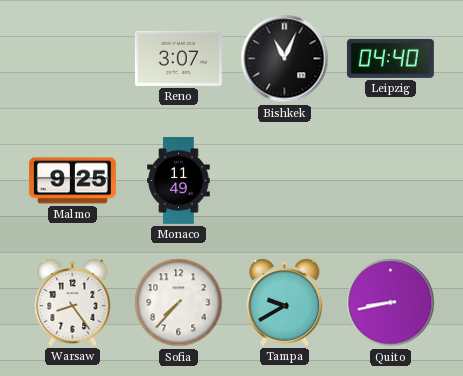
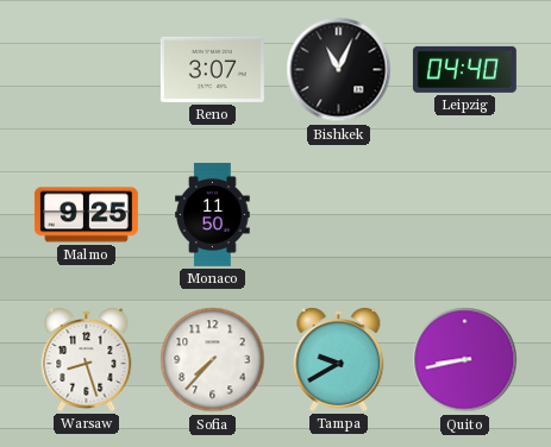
Monaco: 11:49 -> 11:50 (213, 214)
Warsaw: 8:24 -> 8:27 (87, 360)
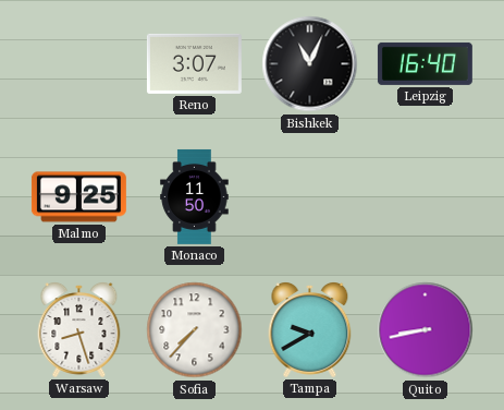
Leipzig: 04:40 -> 16:40 (425, 63)
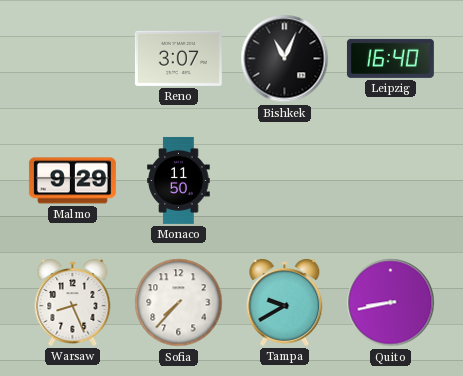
Malmo: 9:25 -> 9:29 (72, 181)
Warsaw: 8:27 -> 8:26 (73, 303)
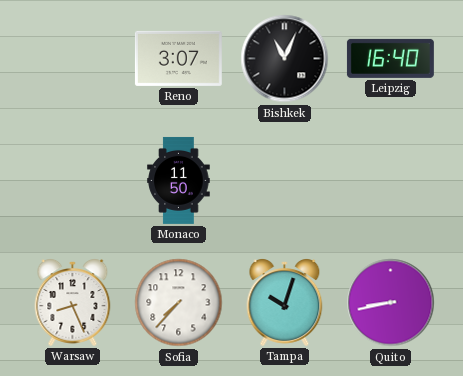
Malmo: 9:29 -> none (72, 181)
Tampa: 9:40 -> 10:03 (285, 303)
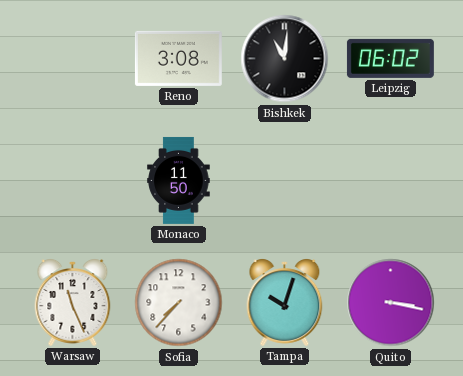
Reno: 3:07 -> 3:08 (178, 58)
Bishkek: 11:04 -> 11:01 (285, 59)
Leipzig: 16:40 -> 06:02 (390, 58)
Warsaw: 8:26 -> 11:26 (73, 303)
Quito: 8:43 -> 3:17 (391, 303)
